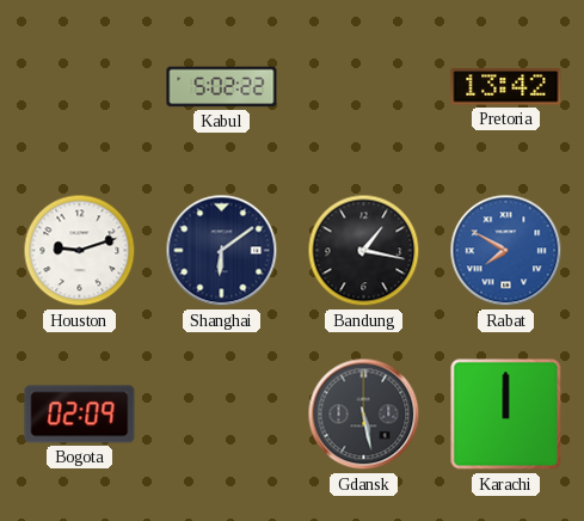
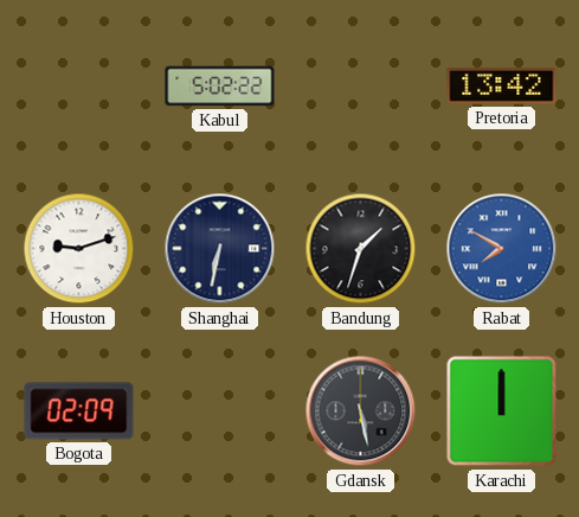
Shanghai: 6:09 -> 6:32 (220, 249)
Bandung: 1:17 -> 1:33 (361, 249)
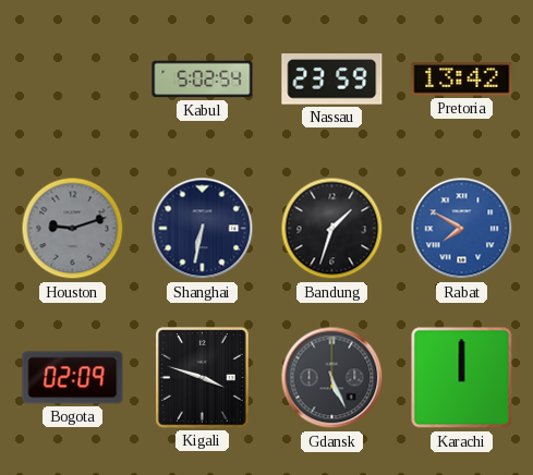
Kabul: 5:02:22 -> 5:02:54 (203, 80)
Nassau: none -> 23:59 (332, 80)
Houston dial: white -> grey (73, 229)
Kigali: none -> 3:48 (203, 378)
Gdansk: 5:28 -> 5:26 (332, 378)
